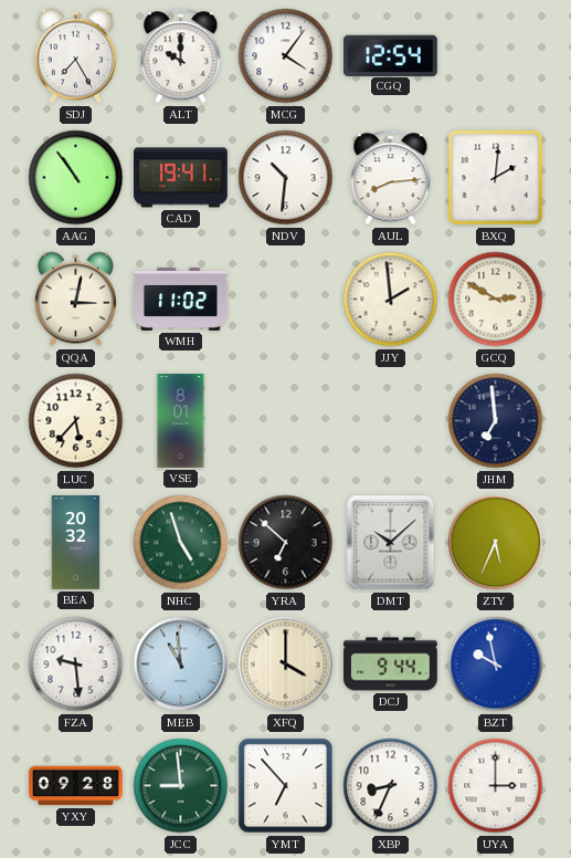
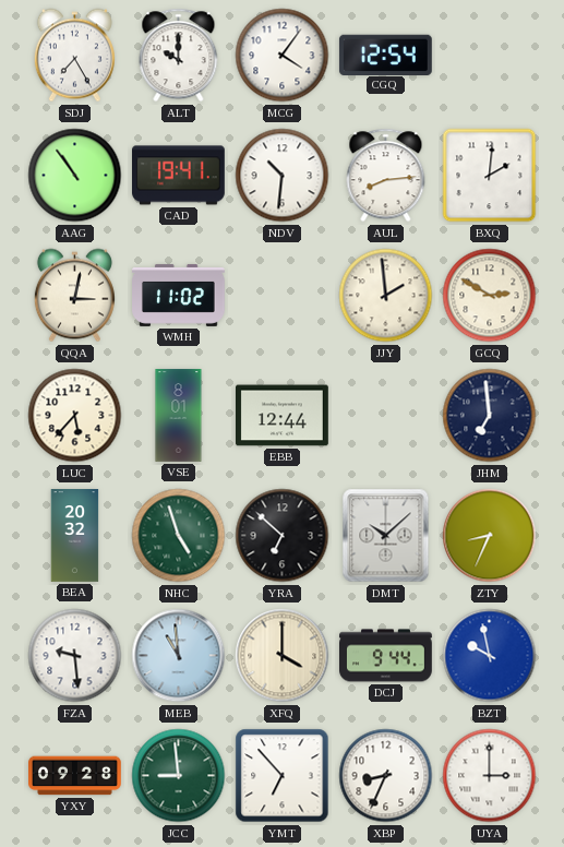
EBB: none -> 12:44 (283, 416)
ZTY: 5:34 -> 8:34 (490, 536)
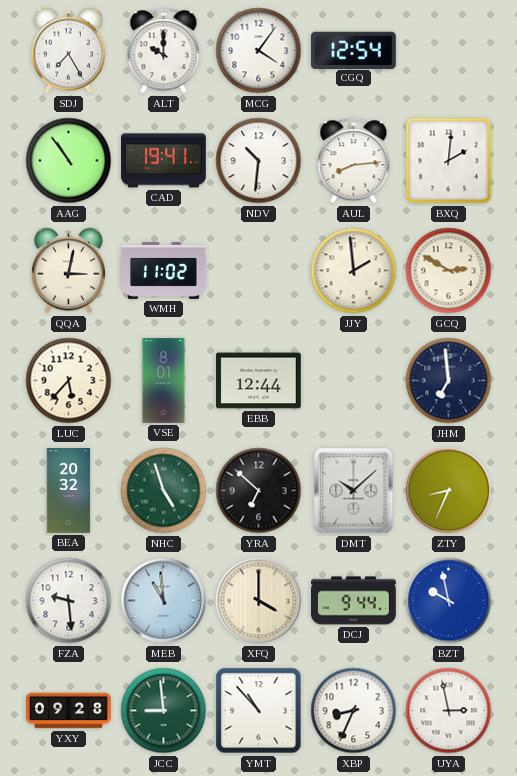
YMT: 6:53 -> 10:53 (259, 711)
UYA: 3:00 -> 2:58 (449, 711)
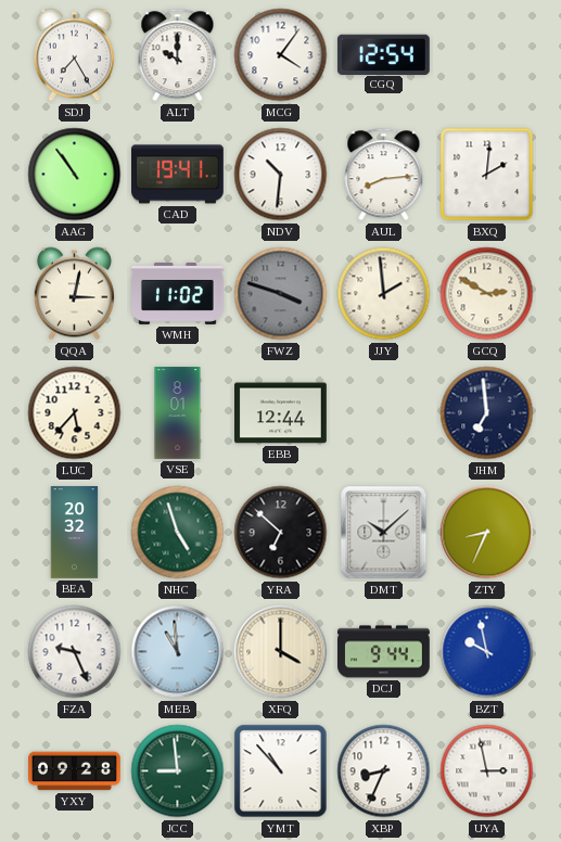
FWZ: none -> 3:48 (281, 294)
FZA: 9:29 -> 9:26 (75, 652)
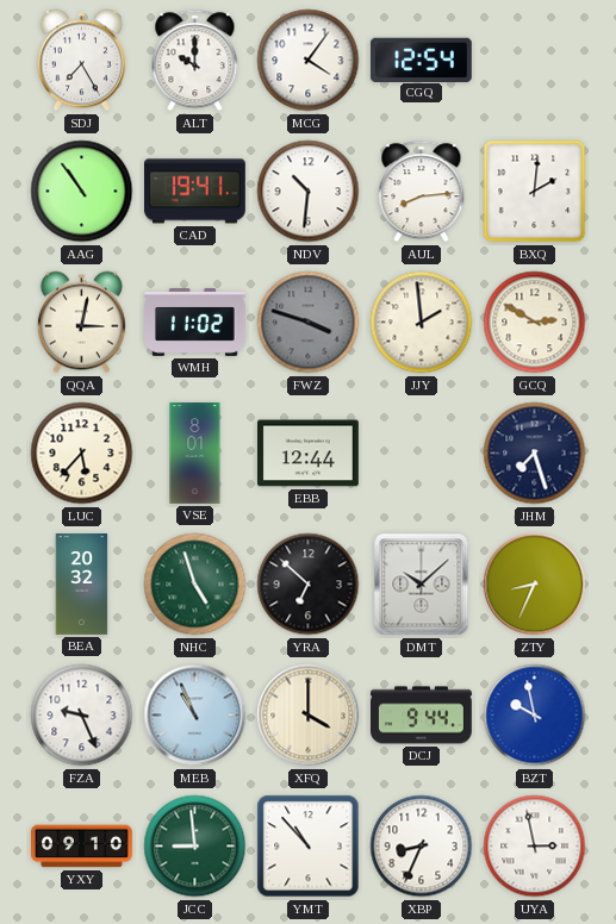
JHM: 6:59 -> 7:27 (535, 454)
MEB: 10:59 -> 10:56 (195, 716)
YXY: 09:28 -> 09:10 (82, 847)
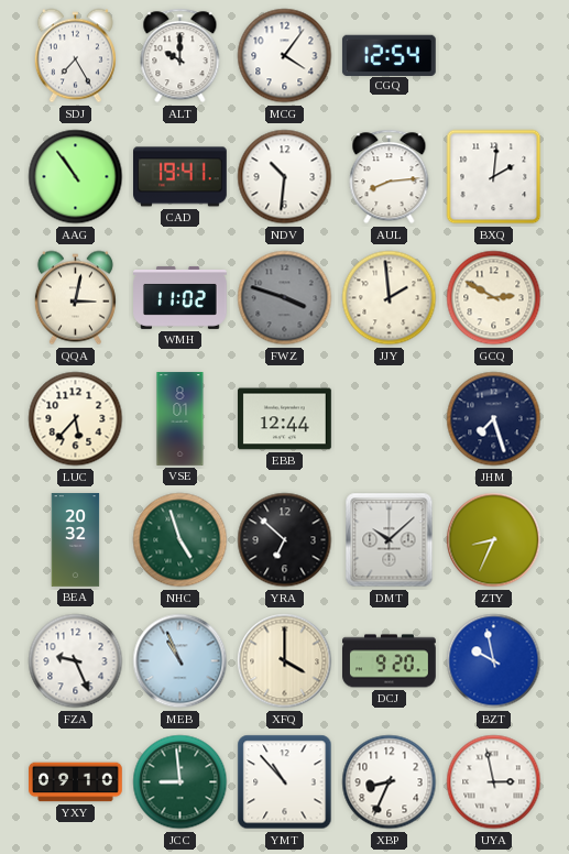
DCJ: 9:44 -> 9:20 (390, 661)
